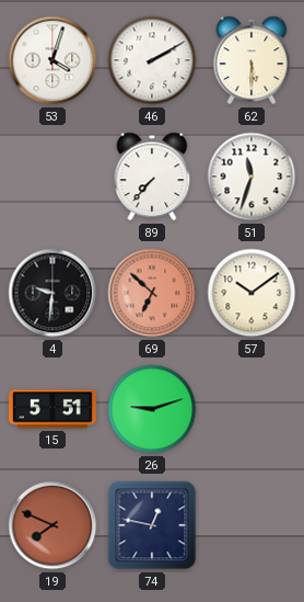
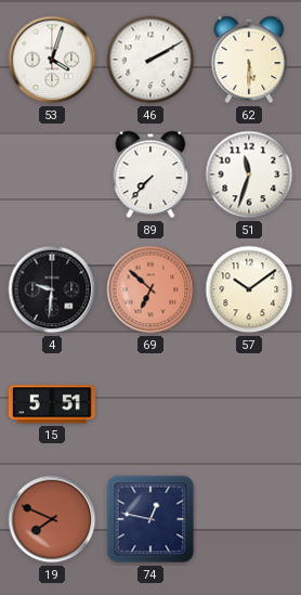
26: 9:12 -> none (152, 409)
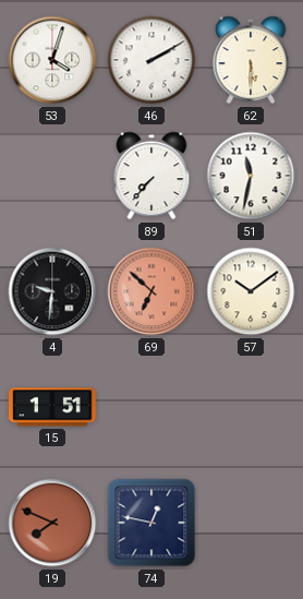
51: 11:33 -> 11:32 (251, 176)
15: 5:51 -> 1:51 (53, 407)
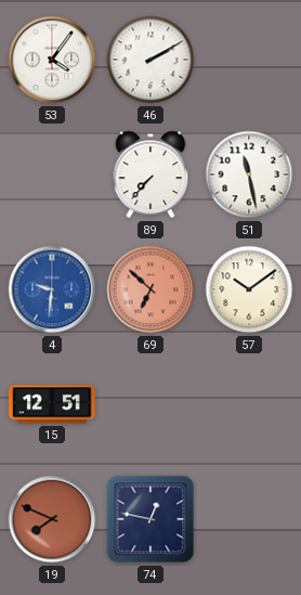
53: 4:03 -> 4:06 (52, 60)
62: 5:30 -> none (251, 60)
51: 11:32 -> 11:28 (249, 174)
4 dial: black -> blue (52, 289)
15: 1:51 -> 12:51 (53, 404)
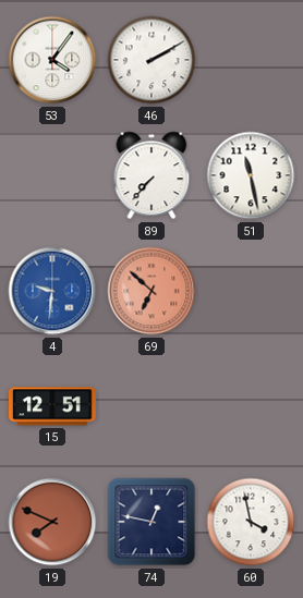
57: 10:09 -> none (249, 289)
60: none -> 3:58 (251, 522)
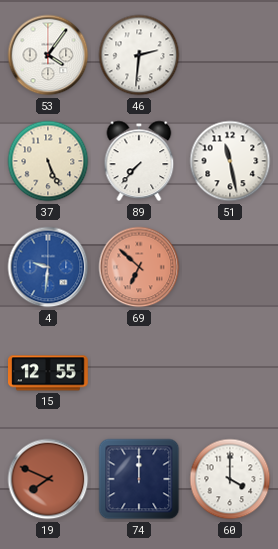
46: 2:10 -> 2:31 (139, 55)
37: none -> 5:26 (48, 161)
15: 12:51 -> 12:55 (49, 373)
74: 12:47 -> 12:00 (139, 479)
60: 3:58 -> 4:00 (230, 479)
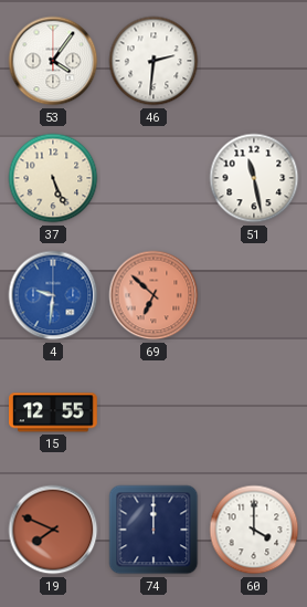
89: 7:37 -> none (139, 161)
